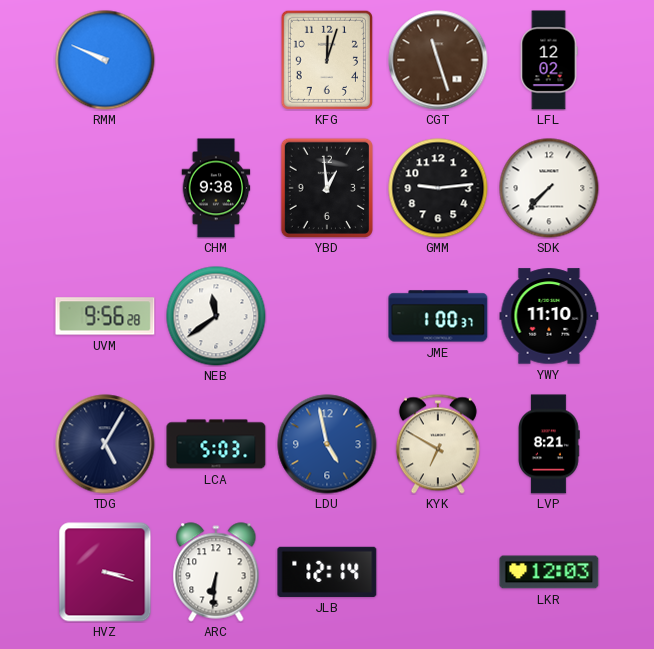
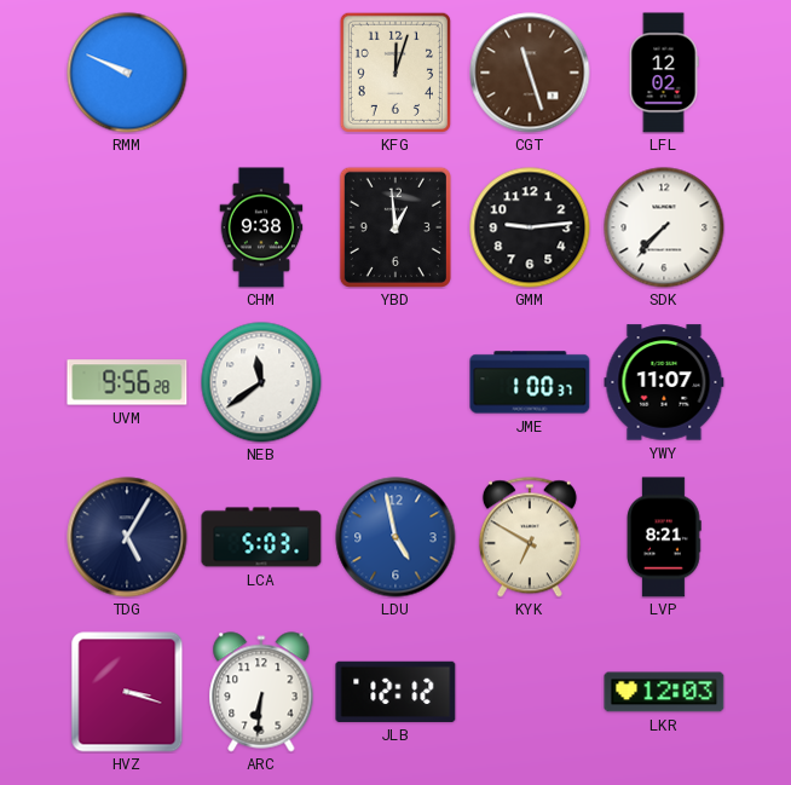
YWY: 11:10 -> 11:07 (664, 382)
JLB: 12:14 -> 12:12 (395, 692)
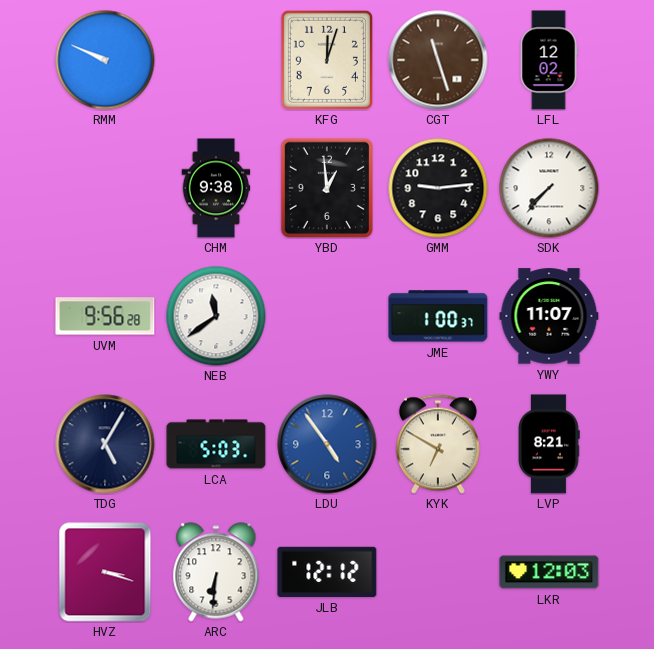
LDU: 4:58 -> 4:54 (327, 444)
